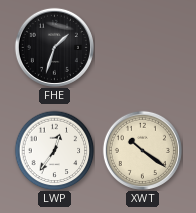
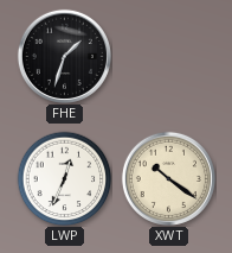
LWP: 12:36 -> 12:34 (64, 178)
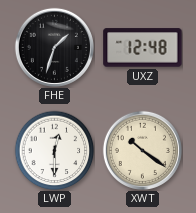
UXZ: none -> 12:48 (143, 48)
LWP: 12:34 -> 12:30 (54, 150)
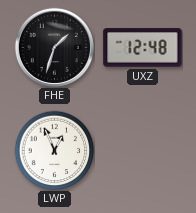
LWP: 12:30 -> 12:56 (54, 150)
XWT: 10:21 -> none (142, 150)
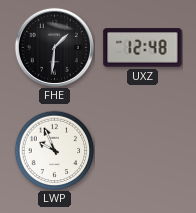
FHE: 1:33 -> 1:31 (54, 47)
LWP: 12:56 -> 9:56 (54, 150)
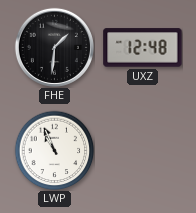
LWP: 9:56 -> 10:56 (54, 150)
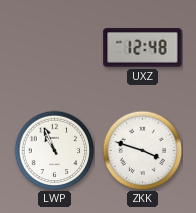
FHE: 1:31 -> none (54, 47)
ZKK: none -> 3:48 (142, 150)
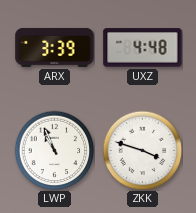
ARX: none -> 3:39 (55, 47)
UXZ: 12:48 -> 4:48 (143, 48)
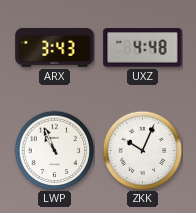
ARX: 3:39 -> 3:43 (55, 47)
ZKK: 3:48 -> 10:04 (142, 150)
